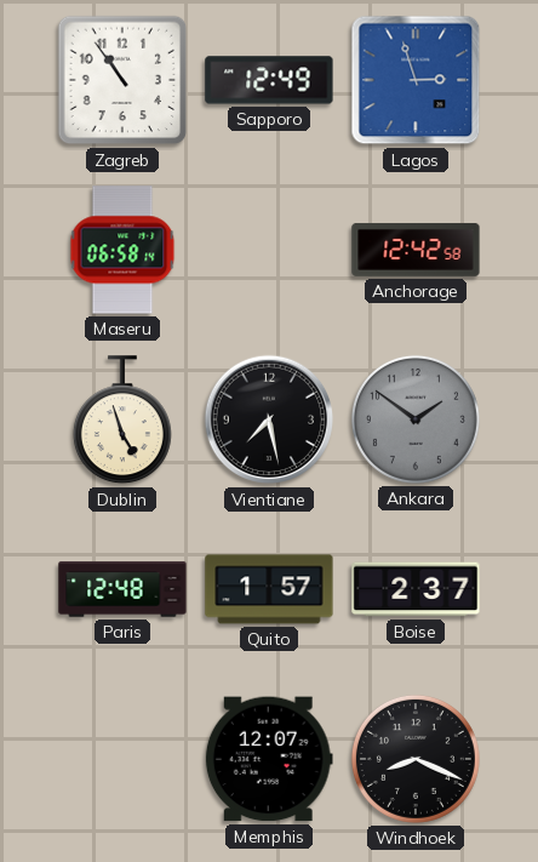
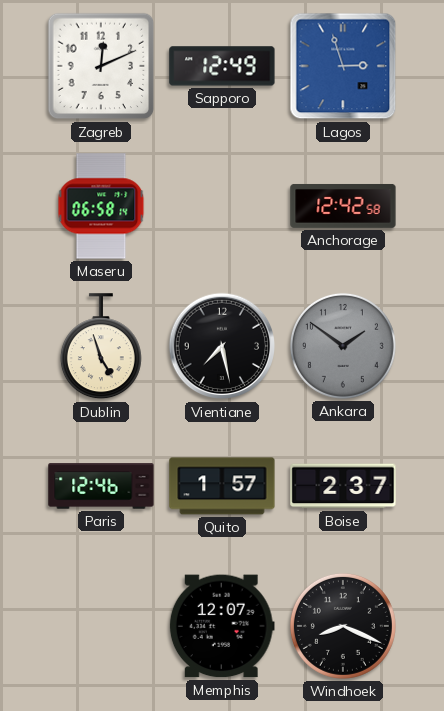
Zagreb: 10:54 -> 12:11 (101, 66)
Paris: 12:48 -> 12:46 (101, 486)
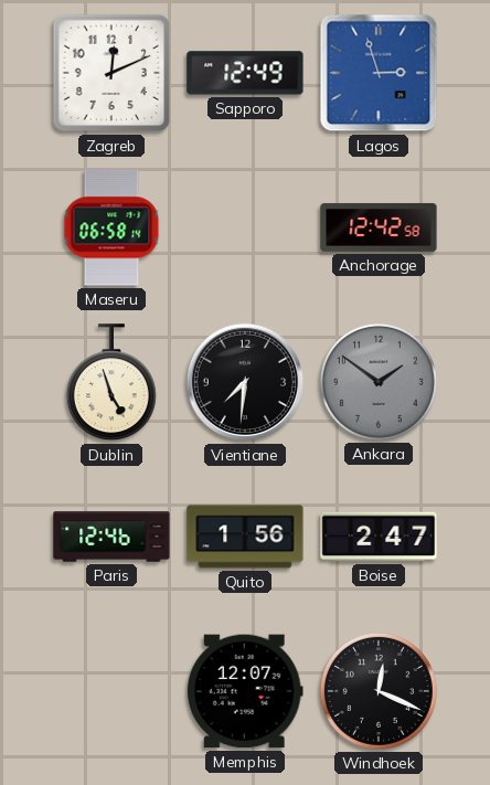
Vientiane: 7:28 -> 7:31 (245, 382)
Quito: 1:57 -> 1:56 (245, 537)
Boise: 2:37 -> 2:47 (379, 537)
Windhoek: 8:19 -> 12:19 (379, 691)
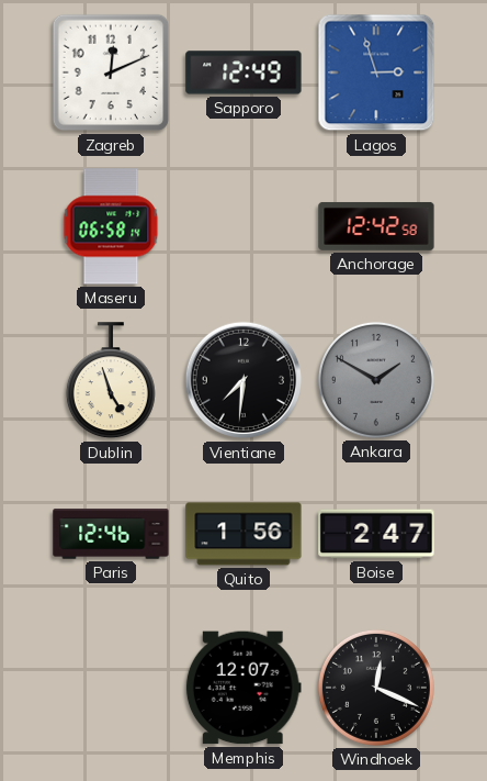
Ankara: 1:51 -> 1:50 (376, 380)
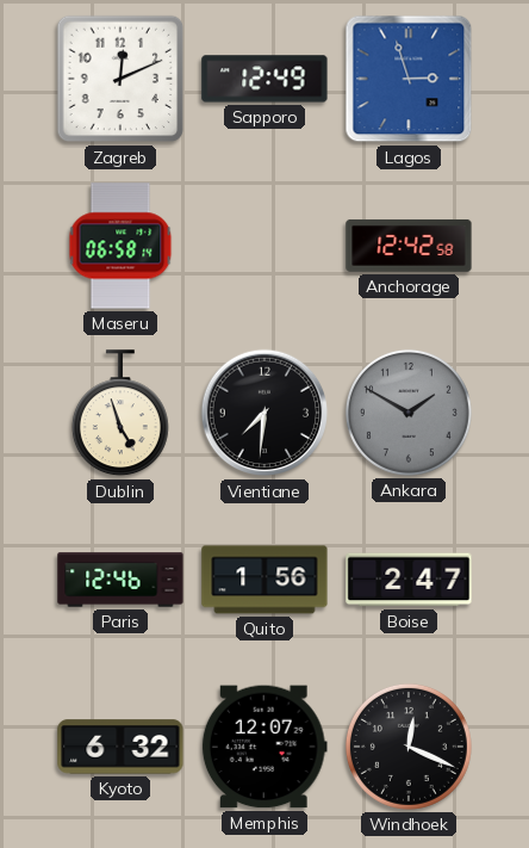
Kyoto: none -> 6:32 (120, 747)
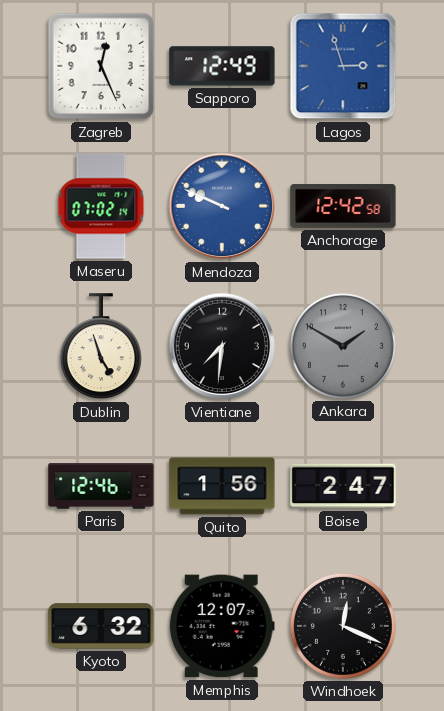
Zagreb: 12:11 -> 12:26 (101, 66)
Maseru: 06:58 -> 07:02 (101, 206)
Mendoza: none -> 9:49 (222, 206)
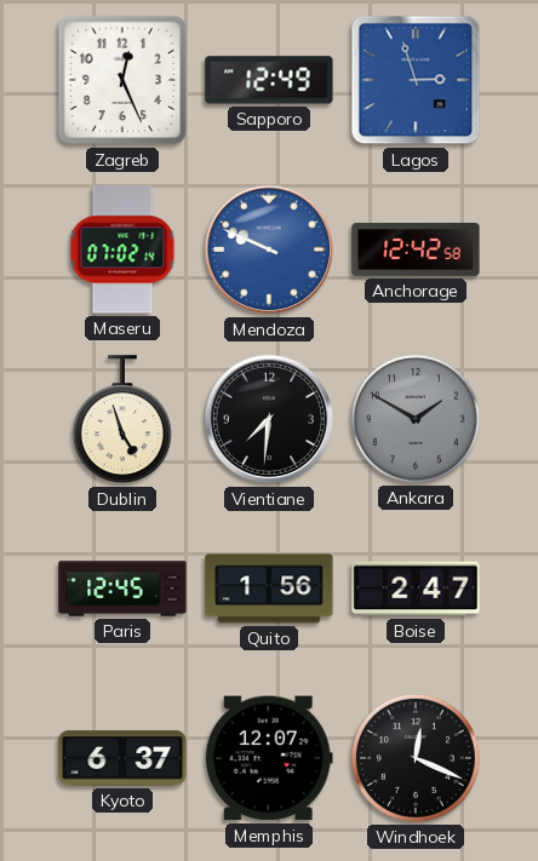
Paris: 12:46 -> 12:45 (122, 589)
Kyoto: 6:32 -> 6:37 (122, 758)
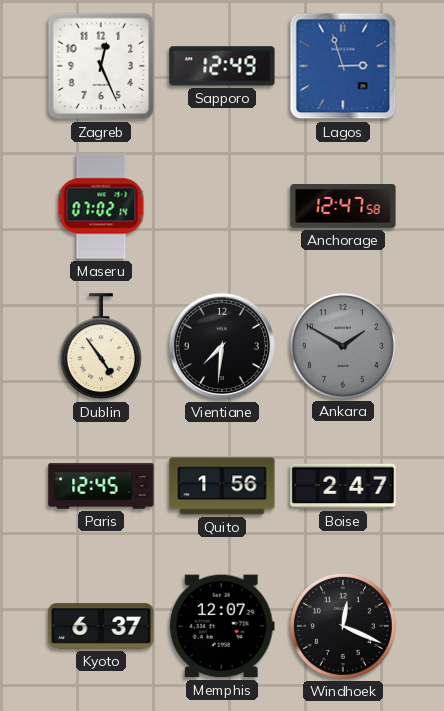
Mendoza: 9:49 -> none (269, 249)
Anchorage: 12:42 -> 12:47 (343, 206)
Dublin: 4:57 -> 4:54 (101, 347)
